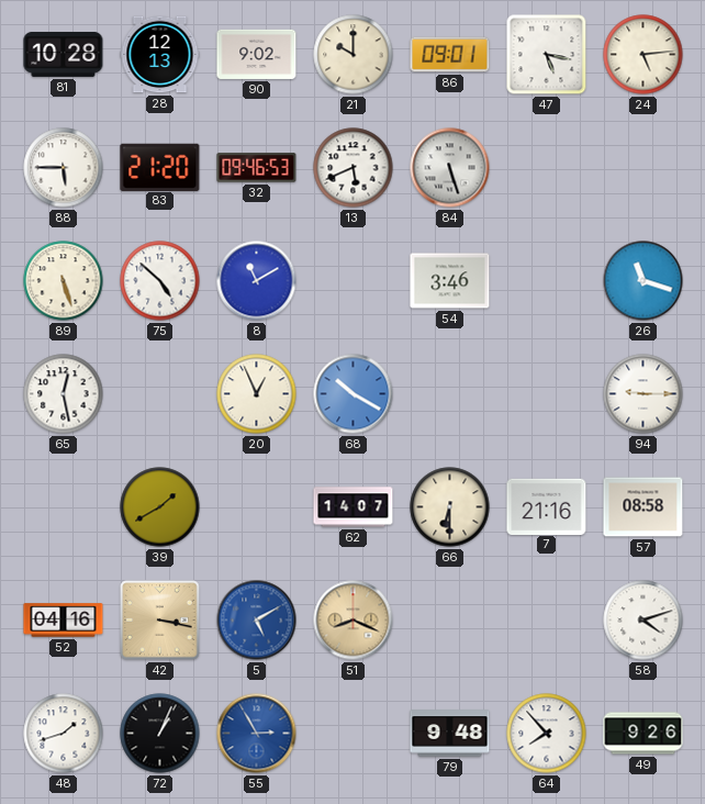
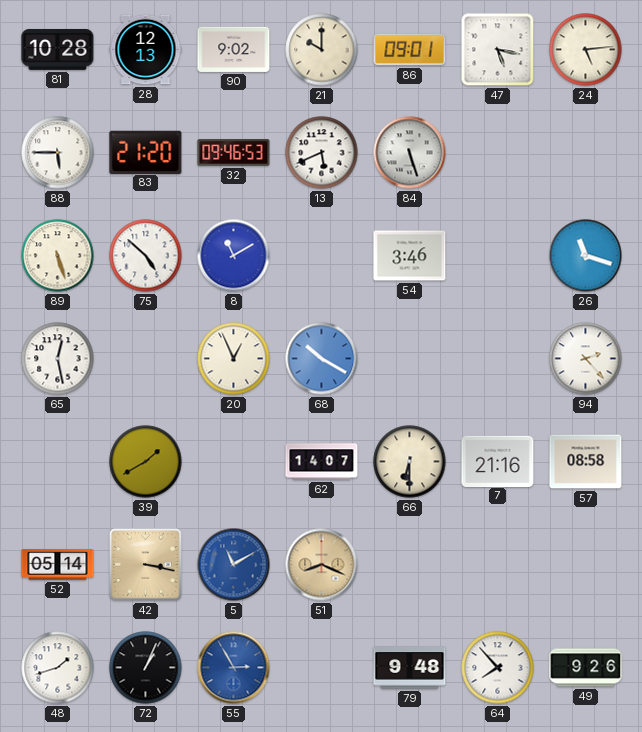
94: 9:15 -> 2:23 (586, 359)
52: 04:16 -> 05:14 (58, 565)
5: 5:10 -> 11:10 (234, 565)
58: 4:12 -> none (644, 621)
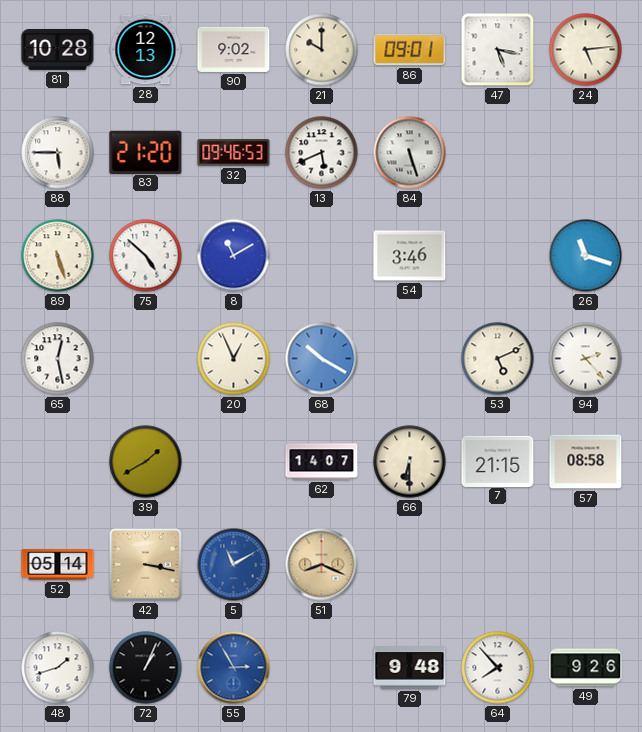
53: none -> 5:11 (498, 359)
7: 21:16 -> 21:15 (498, 461)
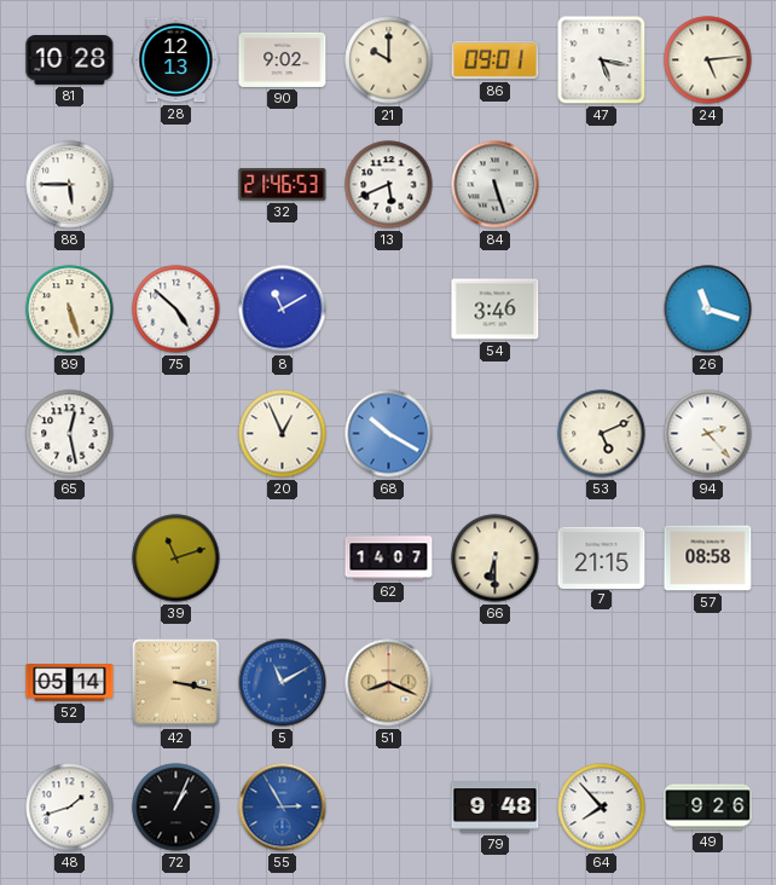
83: 21:20 -> none (146, 152)
32: 09:46 -> 21:46 (283, 185)
39: 1:40 -> 11:12 (176, 559)
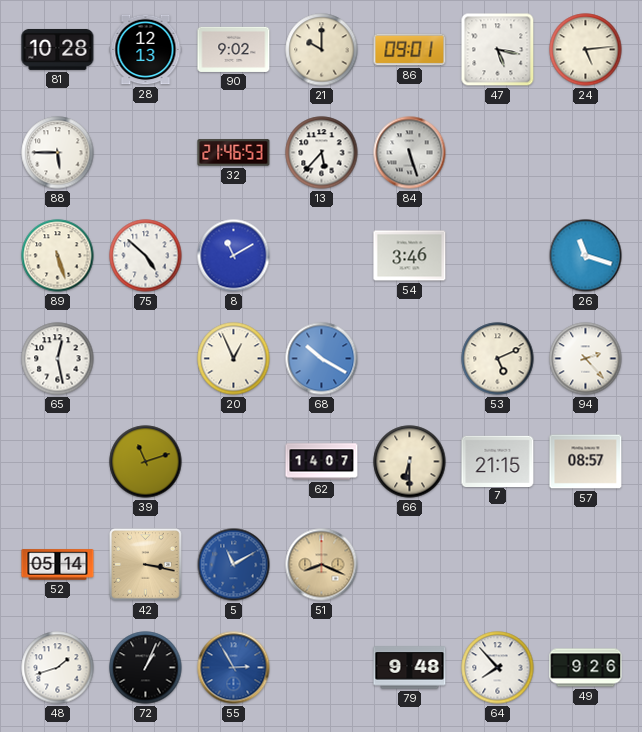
13: 5:41 -> 5:37 (322, 153)
57: 08:58 -> 08:57 (586, 462)
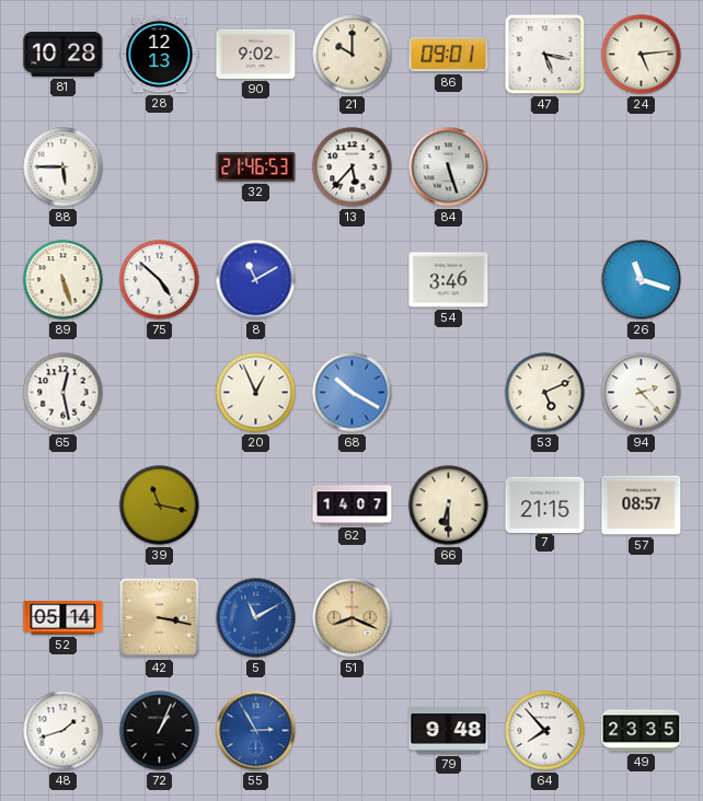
39: 11:12 -> 11:17 (160, 506)
49: 9:26 -> 23:35 (642, 731)
